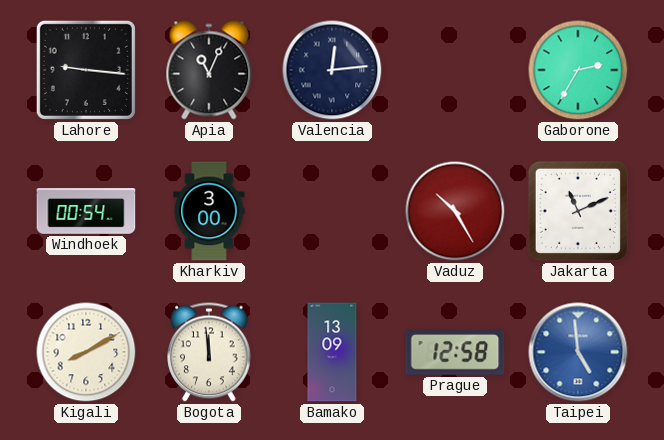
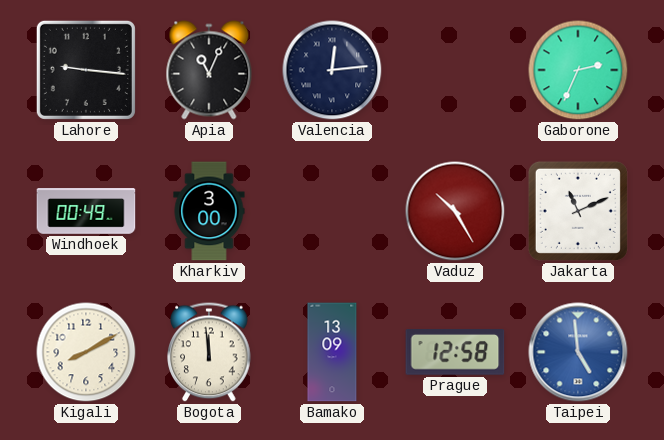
Gaborone: 2:35 -> 2:34 (578, 70)
Windhoek: 00:54 -> 00:49 (86, 211)
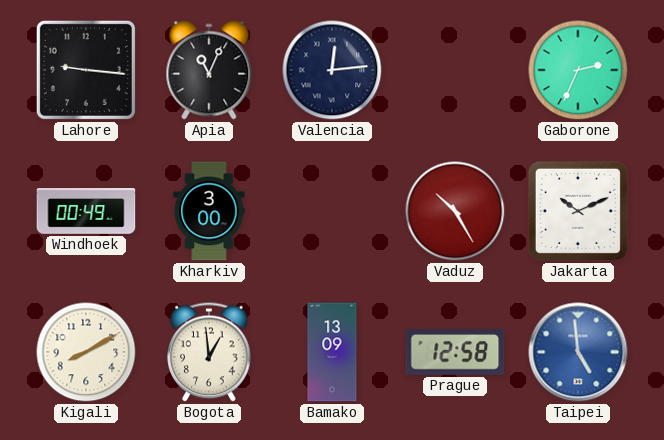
Jakarta: 11:11 -> 10:11 (578, 211)
Bogota: 11:59 -> 12:59 (209, 352)
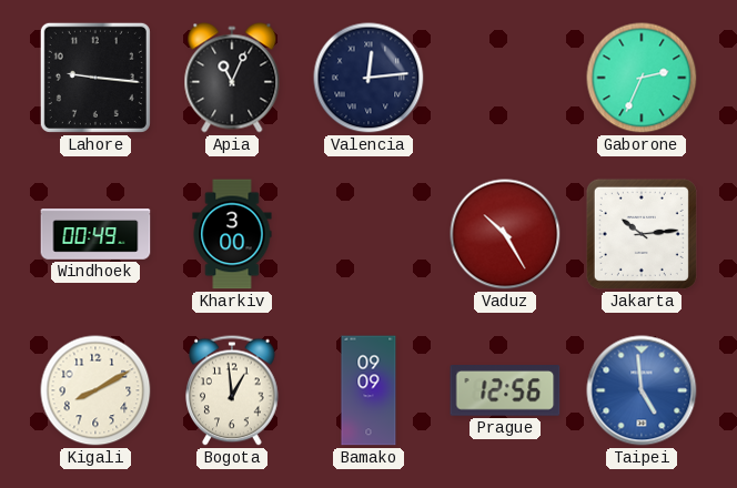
Jakarta: 10:11 -> 10:14 (642, 234)
Bamako: 13:09 -> 09:09 (368, 390)
Prague: 12:58 -> 12:56 (505, 392)
